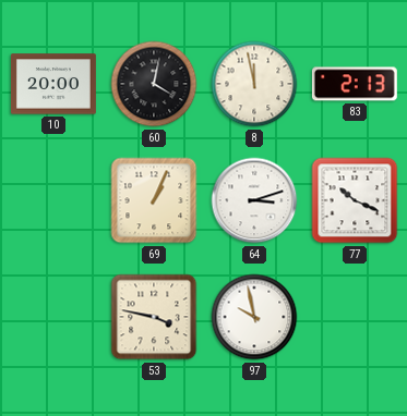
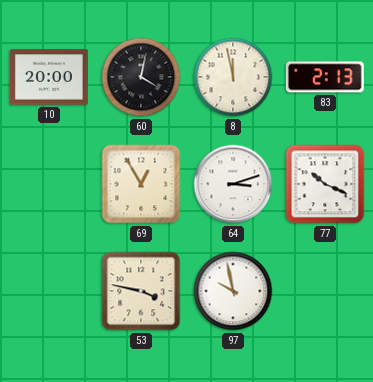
69: 1:04 -> 12:55 (141, 184)
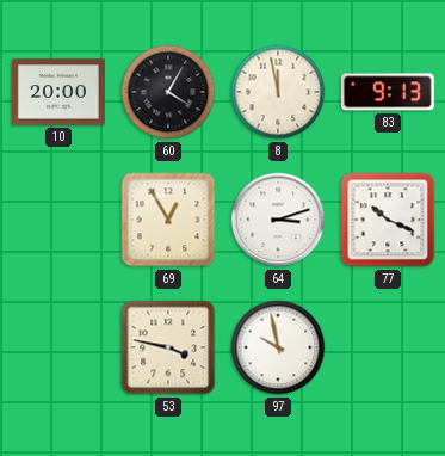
60: 4:02 -> 4:05 (168, 92)
83: 2:13 -> 9:13 (388, 92)
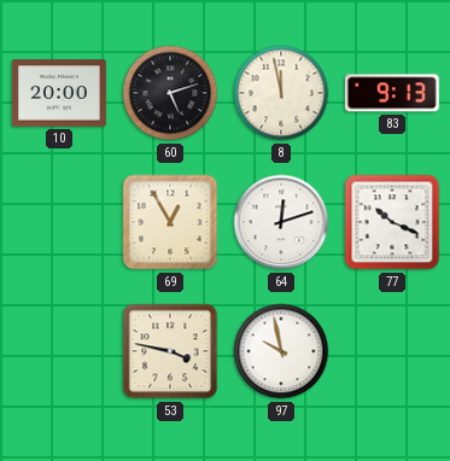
60: 4:05 -> 5:12 (170, 93)
64: 3:12 -> 12:12 (281, 222)
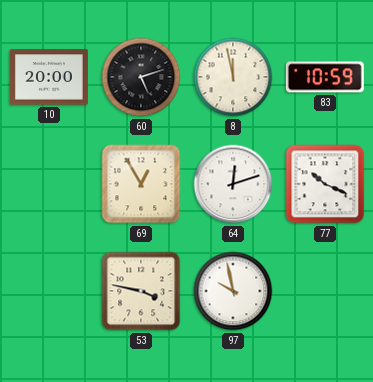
83: 9:13 -> 10:59 (325, 77)
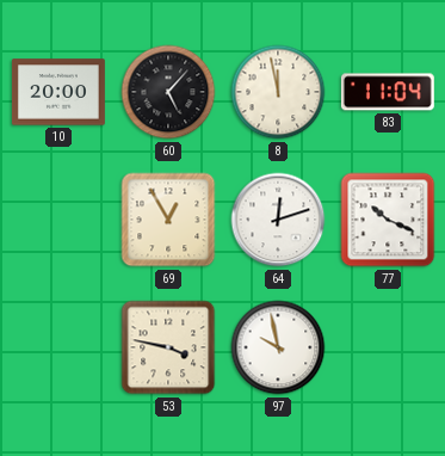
60: 5:12 -> 5:07 (168, 92)
83: 10:59 -> 11:04 (388, 92)
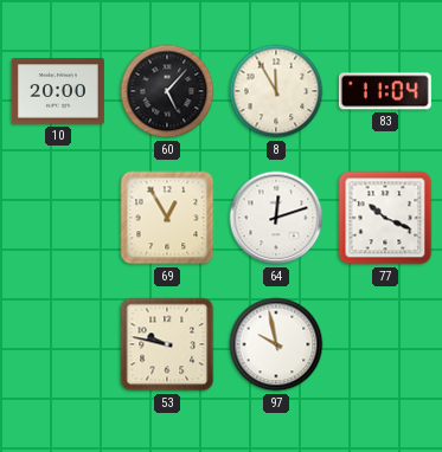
8: 11:58 -> 11:55 (276, 91)
53: 3:47 -> 9:47 (167, 344)
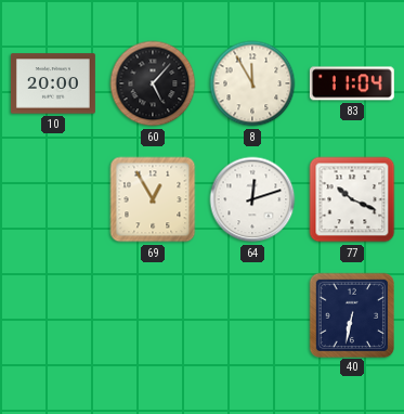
53: 9:47 -> none (167, 344)
97: 9:58 -> none (276, 344)
40: none -> 6:32 (351, 314)
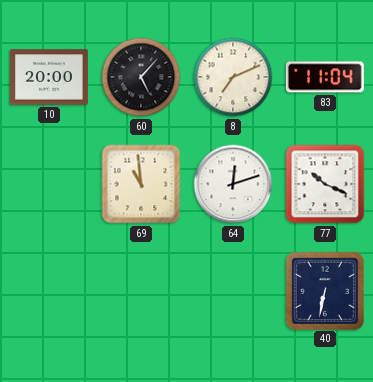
8: 11:55 -> 7:11 (233, 77)
69: 12:55 -> 10:59 (141, 184)
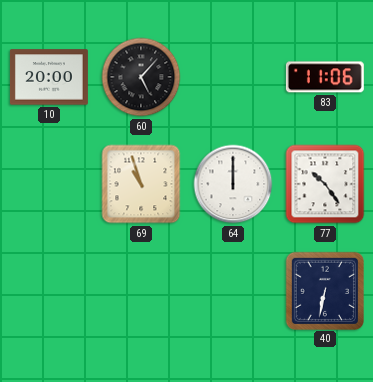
8: 7:11 -> none (233, 77)
83: 11:04 -> 11:06 (325, 77)
69: 10:59 -> 10:57 (141, 184)
64: 12:12 -> 12:00 (233, 184)
77: 10:19 -> 10:24 (325, 184)
